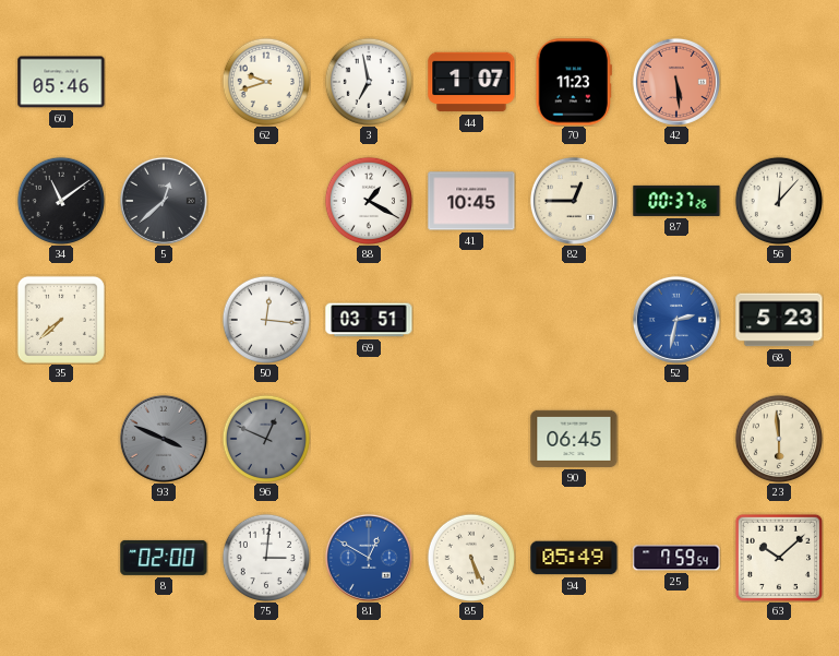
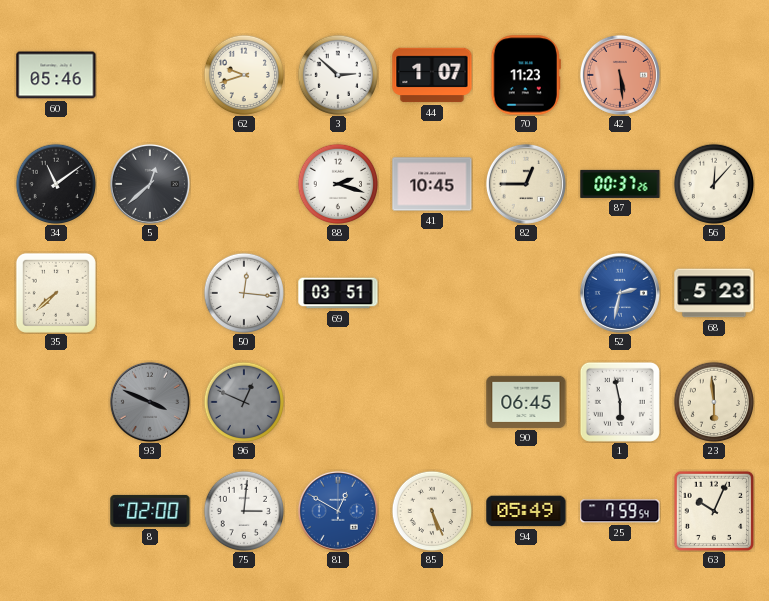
3: 6:58 -> 2:52 (338, 75)
88: 1:20 -> 2:18 (338, 184)
1: none -> 5:58 (620, 402)
63: 10:08 -> 10:04 (713, 510)
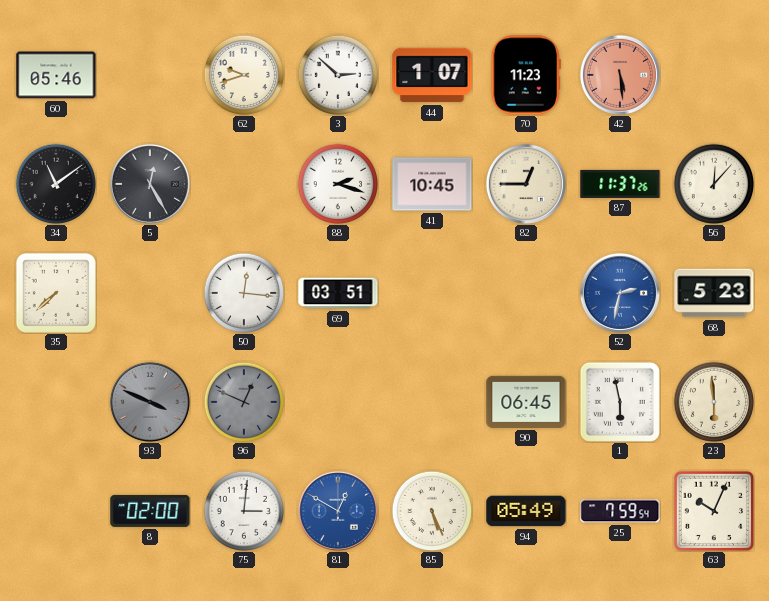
5: 12:38 -> 12:25 (150, 184)
87: 00:37 -> 11:37 (620, 184)
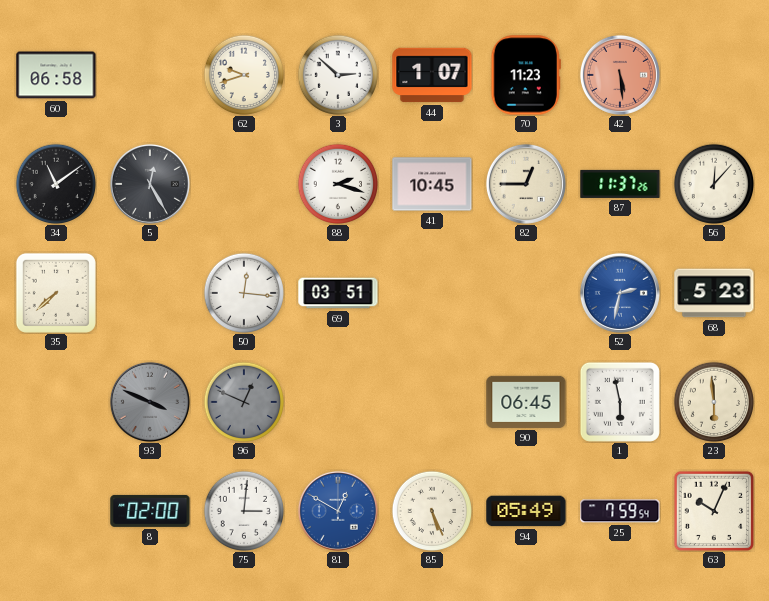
60: 05:46 -> 06:58 (56, 75)
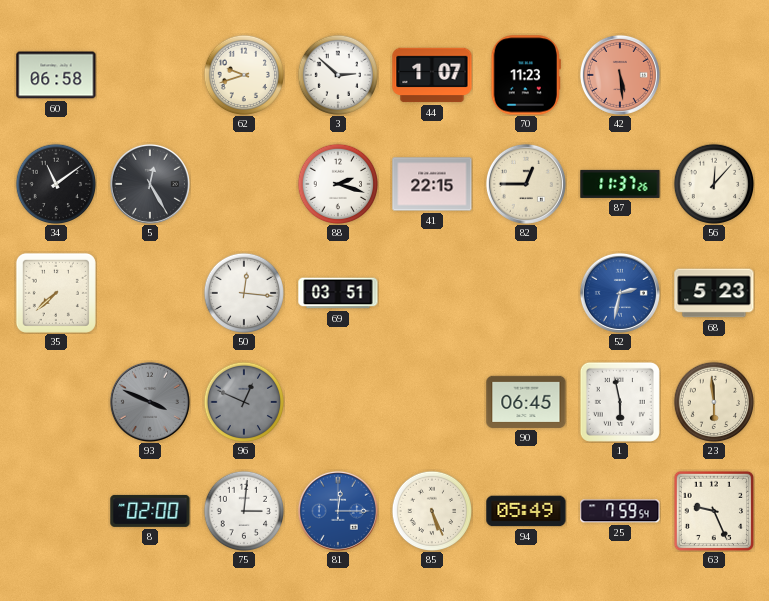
41: 10:45 -> 22:15 (432, 184)
81: 12:50 -> 12:15 (338, 511)
63: 10:04 -> 9:26 (713, 510)
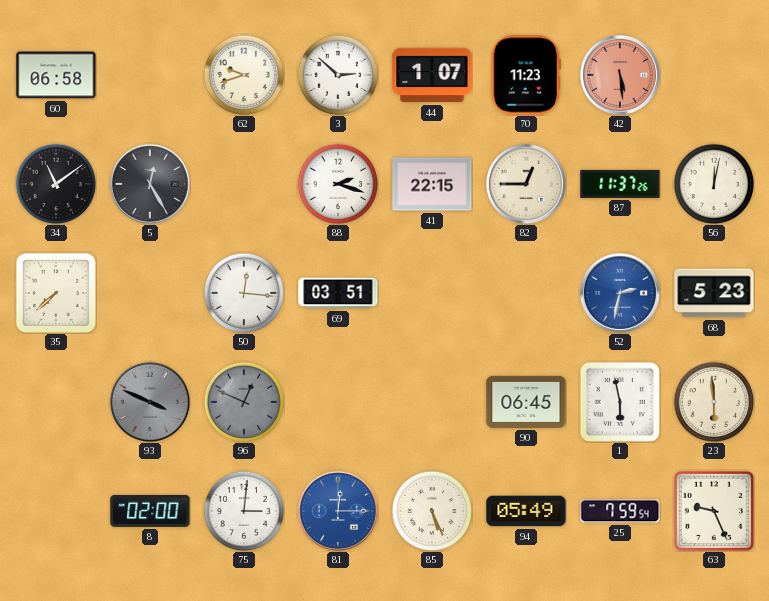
56: 12:07 -> 12:02 (714, 184)
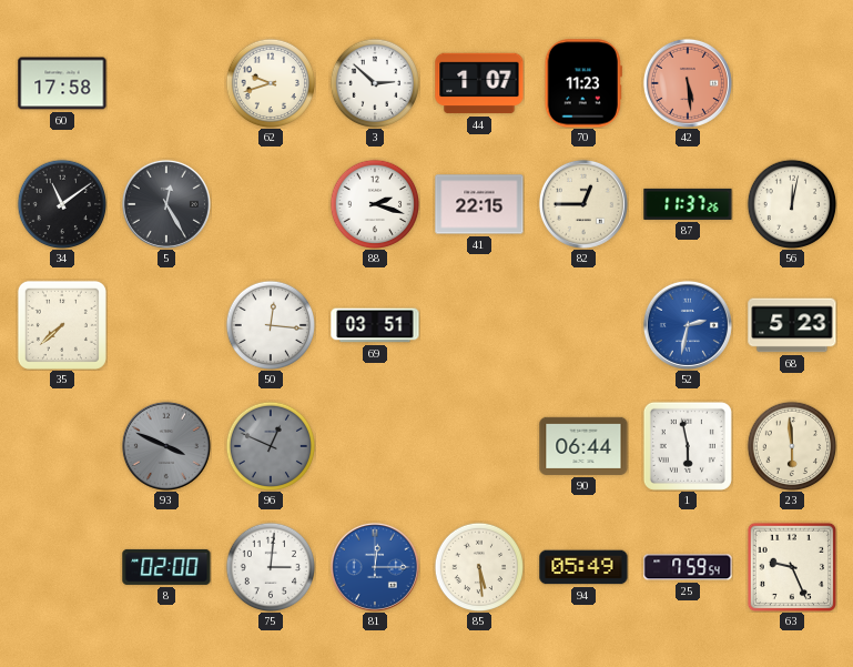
60: 06:58 -> 17:58 (62, 83)
90: 06:45 -> 06:44 (583, 446)
85: 5:26 -> 5:29 (479, 567)
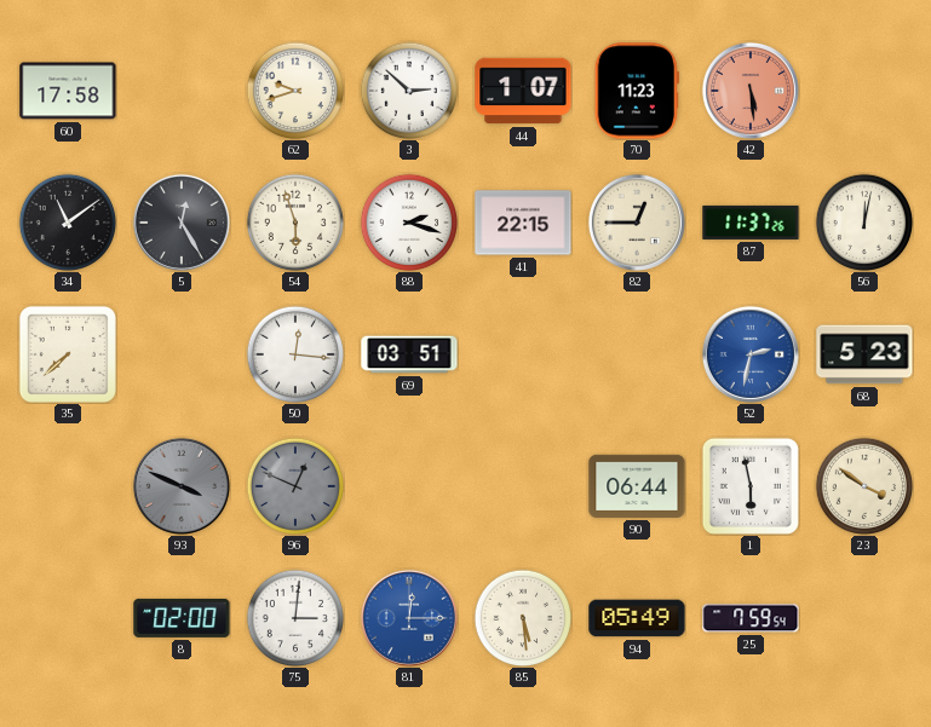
54: none -> 5:57 (295, 223)
23: 5:59 -> 3:51 (864, 486)
63: 9:26 -> none (791, 566)
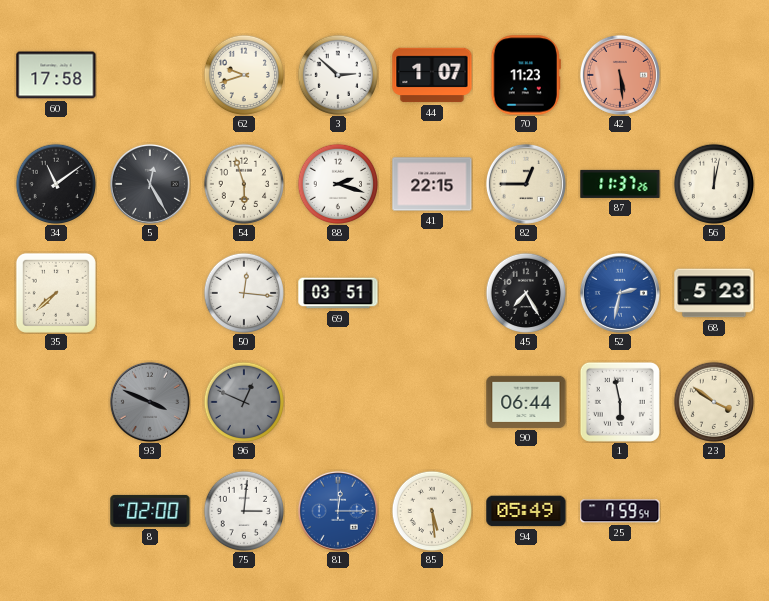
45: none -> 7:25 (526, 293)
